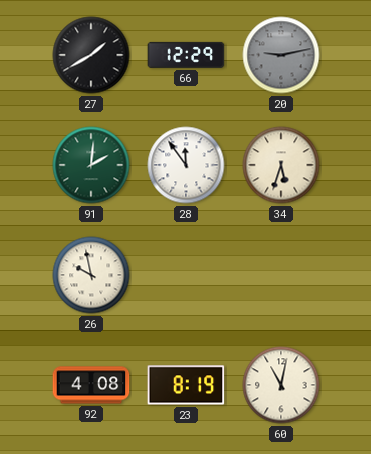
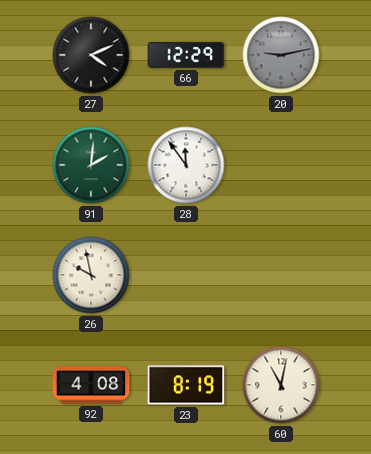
27: 1:40 -> 4:11 (91, 55)
34: 5:33 -> none (281, 165)
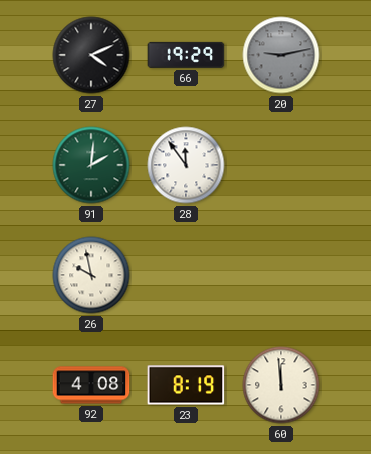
66: 12:29 -> 19:29 (186, 55)
60: 11:02 -> 11:59 (281, 385)
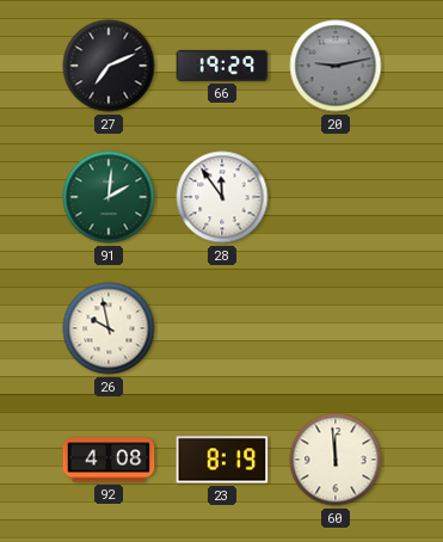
27: 4:11 -> 7:11 (109, 66)
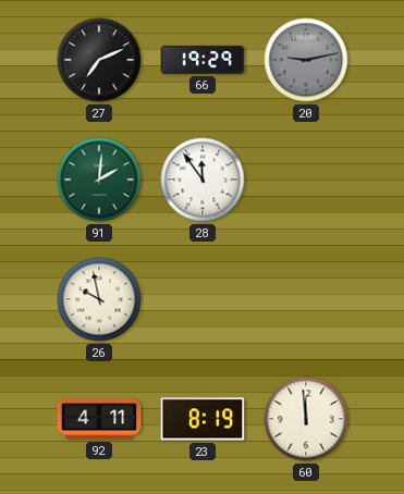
92: 4:08 -> 4:11 (99, 419)
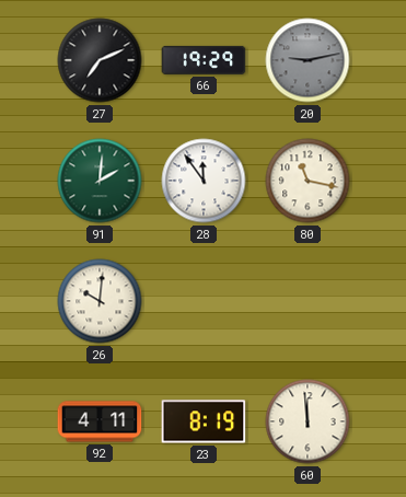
80: none -> 11:17 (308, 181)
26: 9:58 -> 10:01 (100, 301)
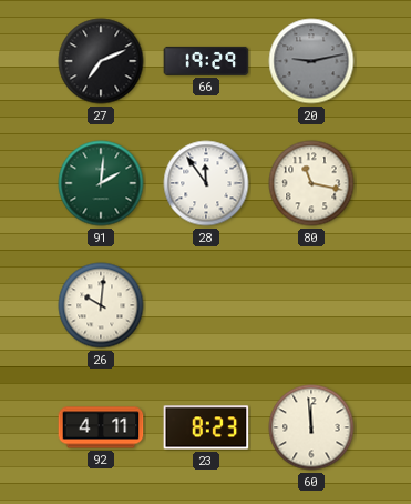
23: 8:19 -> 8:23 (206, 427)
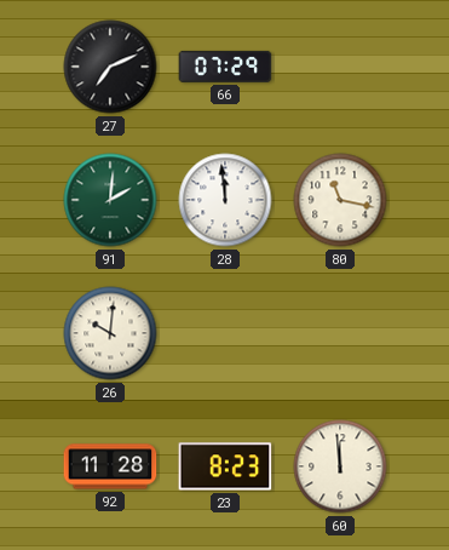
66: 19:29 -> 07:29 (225, 67)
20: 9:13 -> none (311, 61)
28: 11:54 -> 11:59 (225, 200)
92: 4:11 -> 11:28 (110, 466)
